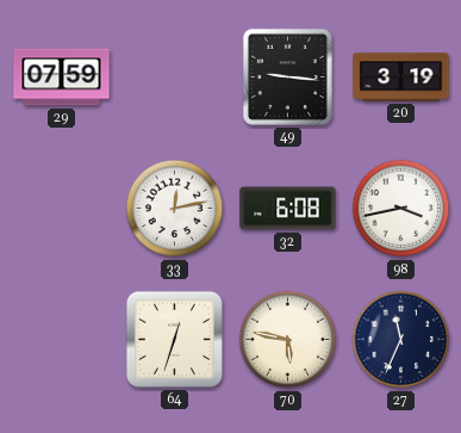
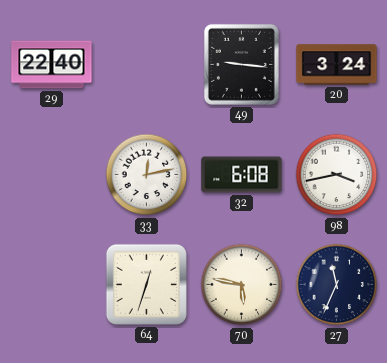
29: 07:59 -> 22:40 (52, 65)
20: 3:19 -> 3:24 (337, 65)
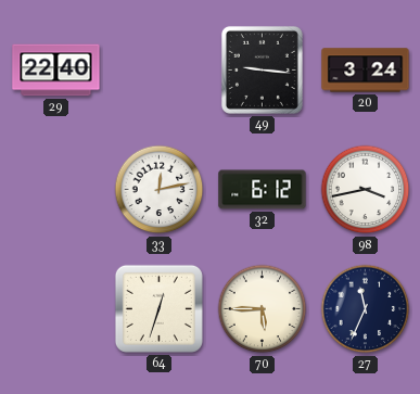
32: 6:08 -> 6:12 (263, 190)
70: 5:47 -> 5:45 (263, 309)
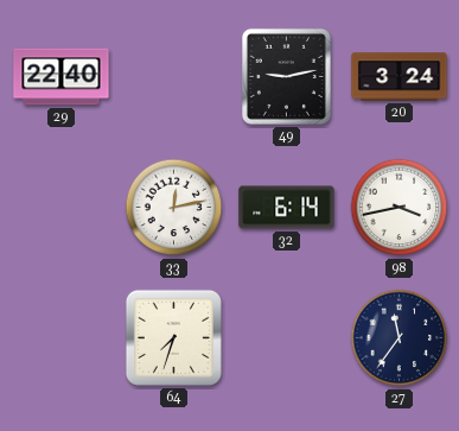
49: 9:16 -> 9:13 (286, 76)
32: 6:12 -> 6:14 (287, 208)
64: 12:33 -> 7:33 (173, 337)
70: 5:45 -> none (263, 309)
27: 11:34 -> 11:36 (400, 338)
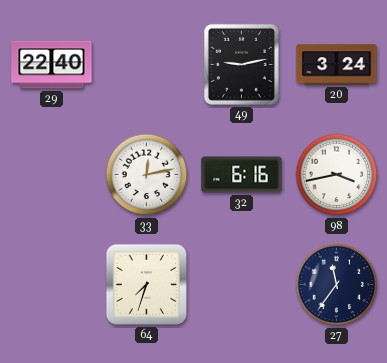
32: 6:14 -> 6:16 (242, 175)
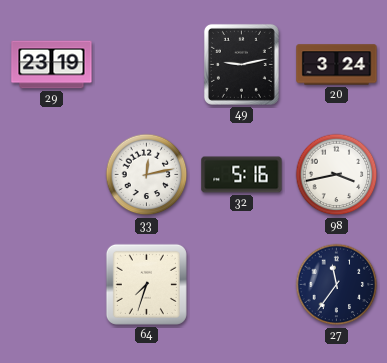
29: 22:40 -> 23:19 (52, 65)
32: 6:16 -> 5:16 (242, 175)
